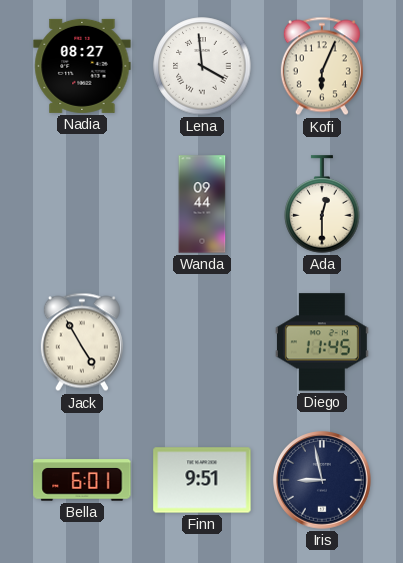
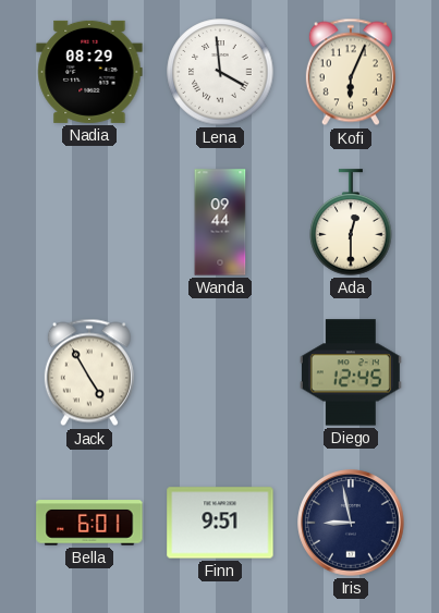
Nadia: 08:27 -> 08:29 (89, 72)
Diego: 11:45 -> 12:45 (351, 372)
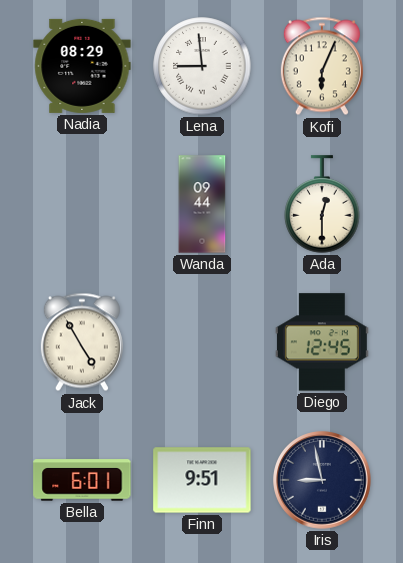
Lena: 3:59 -> 8:59 (202, 66)
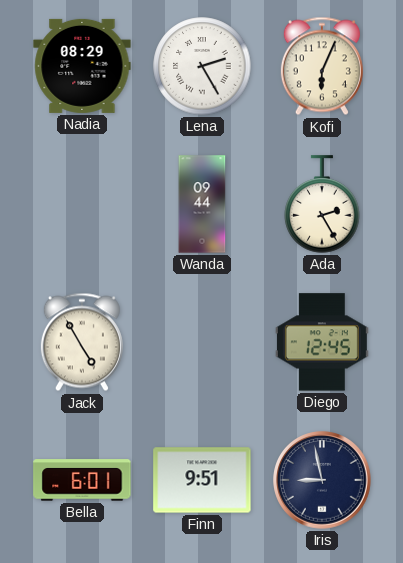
Lena: 8:59 -> 2:25 (202, 66)
Ada: 12:30 -> 2:25 (322, 204)
